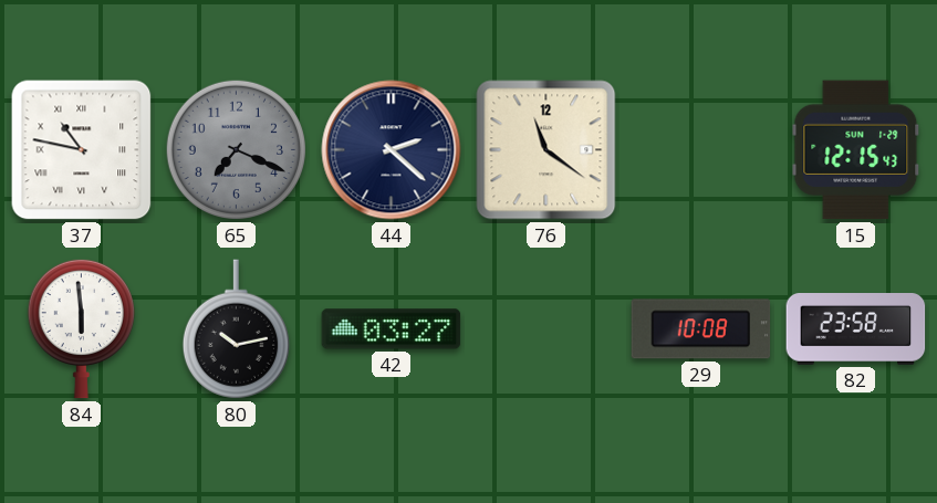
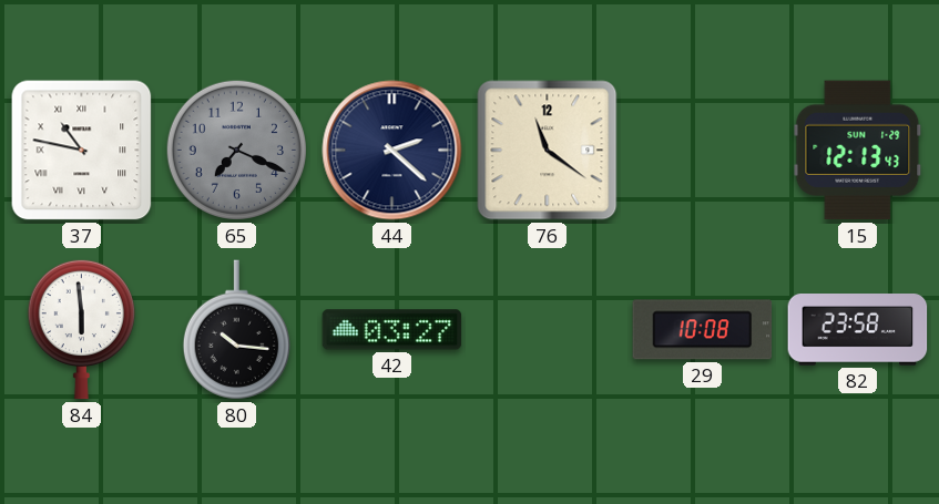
15: 12:15 -> 12:13 (858, 151)
80: 10:13 -> 10:16 (236, 330)
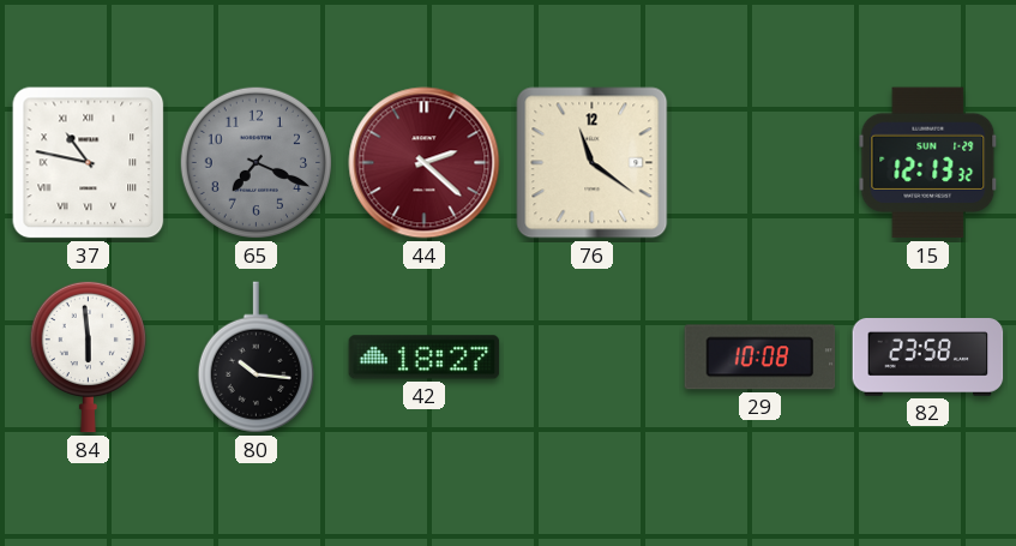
44 dial: navy -> burgundy (425, 163)
15: 12:13:43 -> 12:13:32 (928, 163)
42: 03:27 -> 18:27 (425, 358)
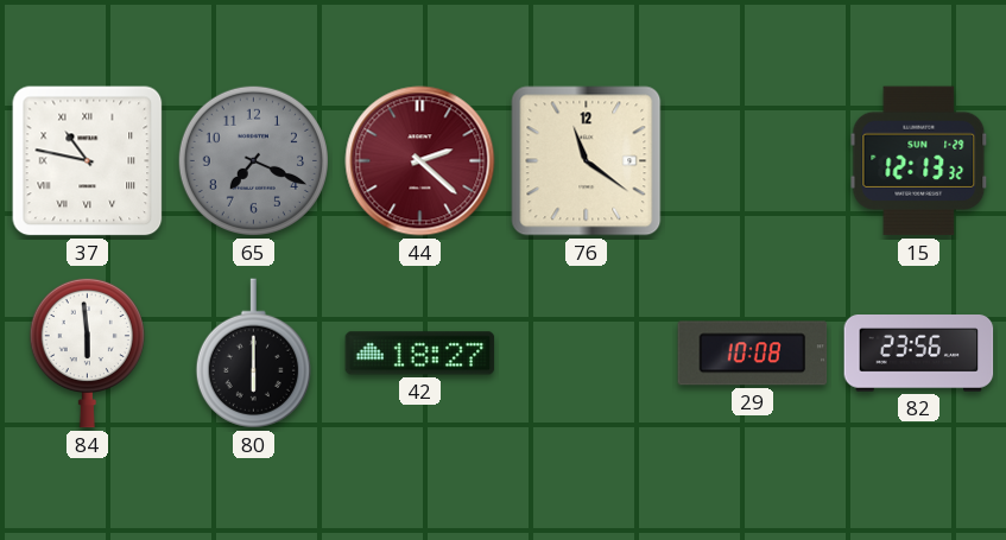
80: 10:16 -> 6:00 (253, 354)
82: 23:58 -> 23:56 (919, 354)
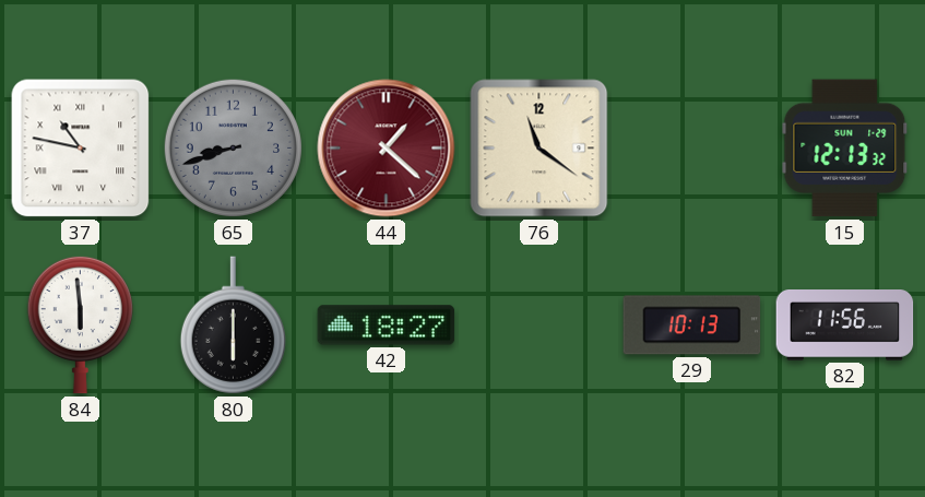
65: 7:19 -> 8:42 (233, 147)
44: 2:22 -> 1:22 (387, 149)
29: 10:08 -> 10:13 (692, 326)
82: 23:56 -> 11:56 (845, 326)
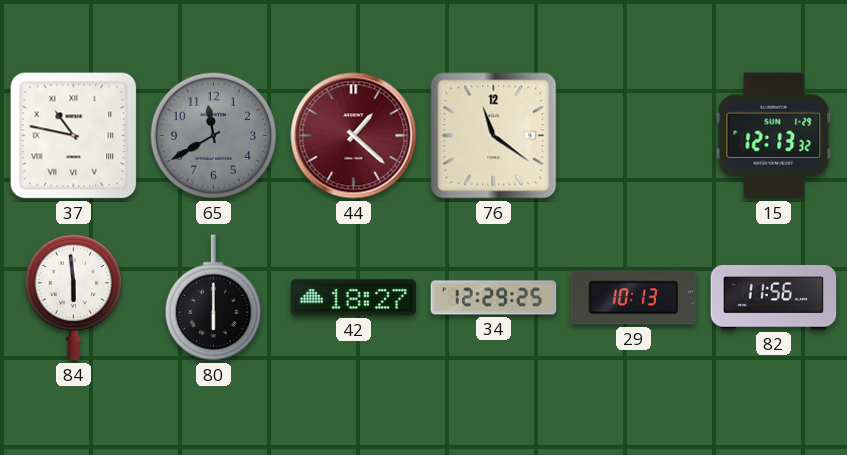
65: 8:42 -> 11:40 (213, 135)
34: none -> 12:29 (494, 298)
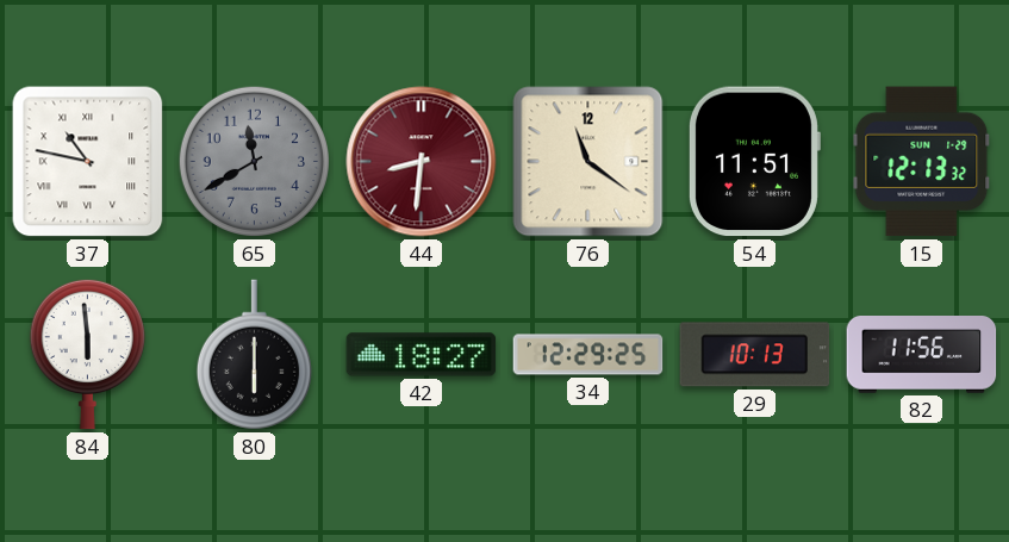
44: 1:22 -> 8:31 (422, 162)
54: none -> 11:51 (754, 162)
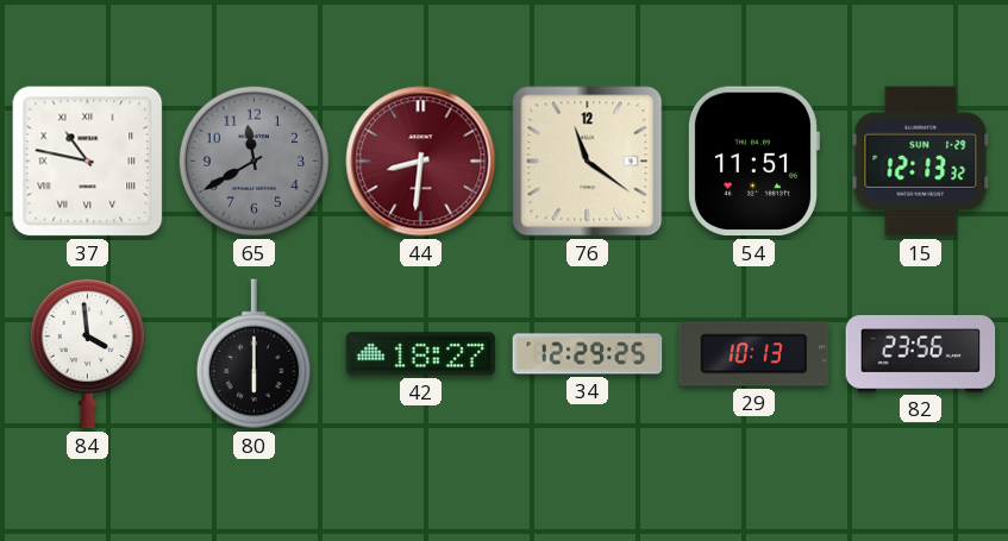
84: 5:59 -> 3:59 (87, 353)
82: 11:56 -> 23:56 (921, 354)
